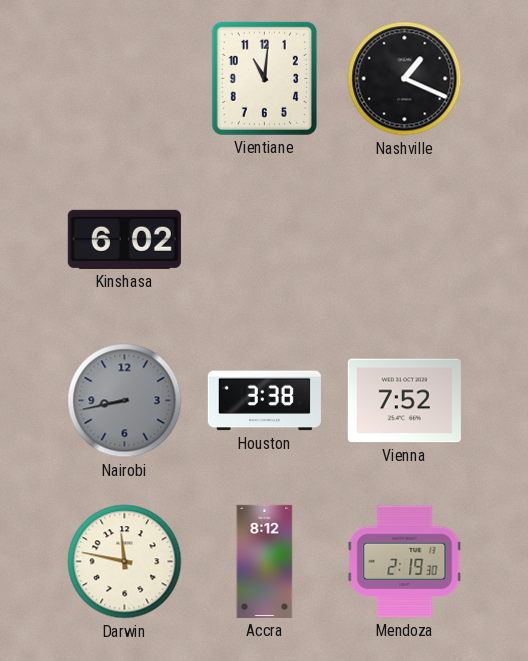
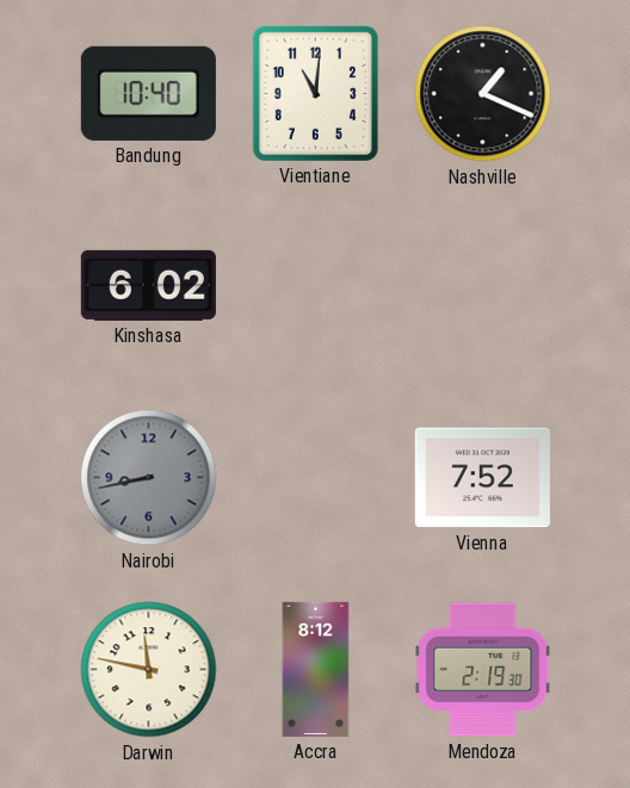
Bandung: none -> 10:40 (148, 93)
Houston: 3:38 -> none (264, 401)
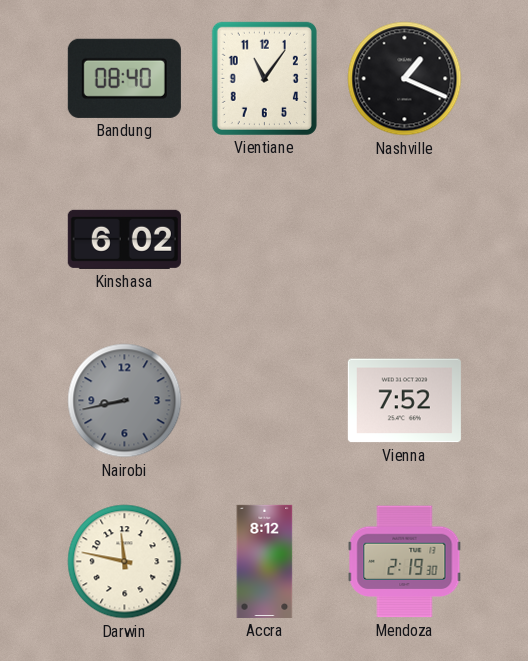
Bandung: 10:40 -> 08:40 (124, 78)
Vientiane: 11:01 -> 11:06 (264, 78)
